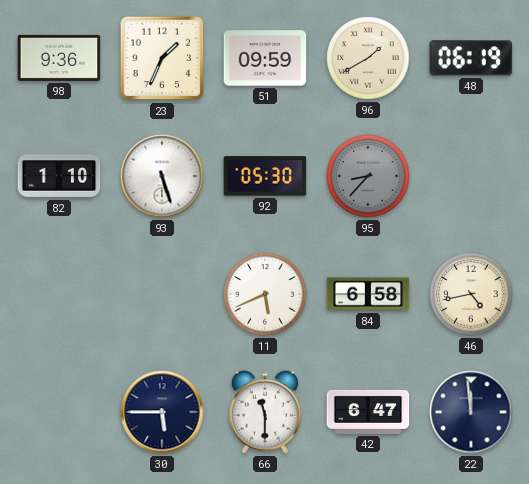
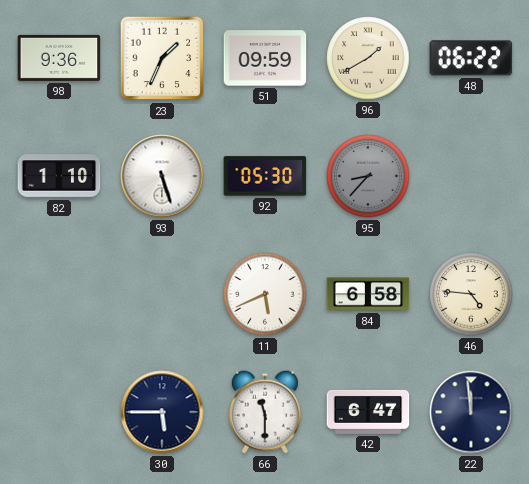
48: 06:19 -> 06:22 (471, 58)
46: 4:43 -> 4:46 (471, 294)
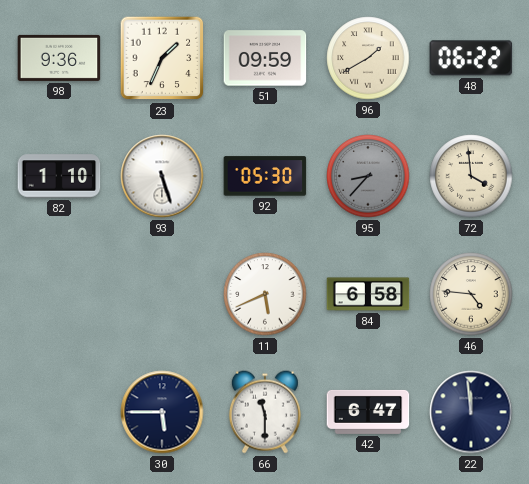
72: none -> 3:59 (471, 176)
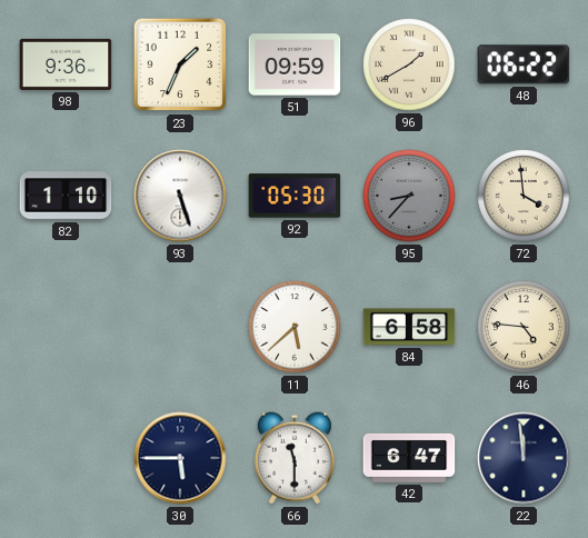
11: 5:41 -> 5:38 (295, 327)
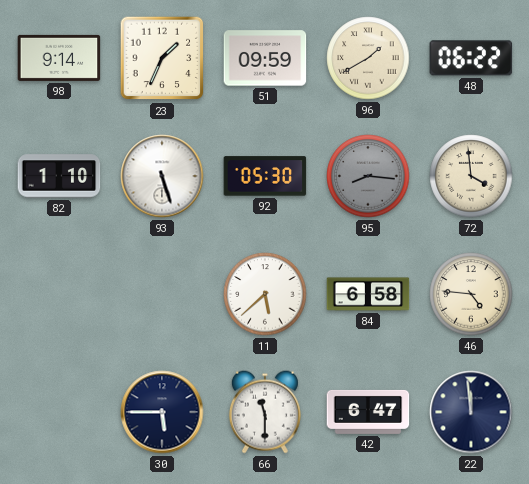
98: 9:36 -> 9:14 (59, 58)
95: 8:37 -> 8:16 (368, 176)
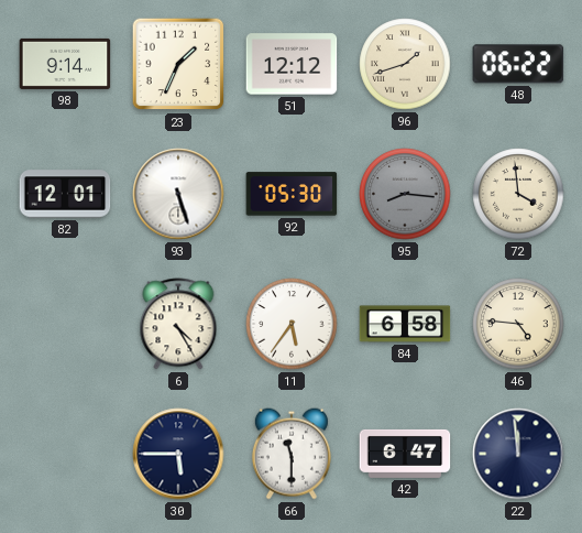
51: 09:59 -> 12:12 (292, 64)
96: 1:40 -> 1:42 (405, 64)
82: 1:10 -> 12:01 (65, 194)
6: none -> 4:25 (178, 324)
11: 5:38 -> 5:36 (292, 324)
